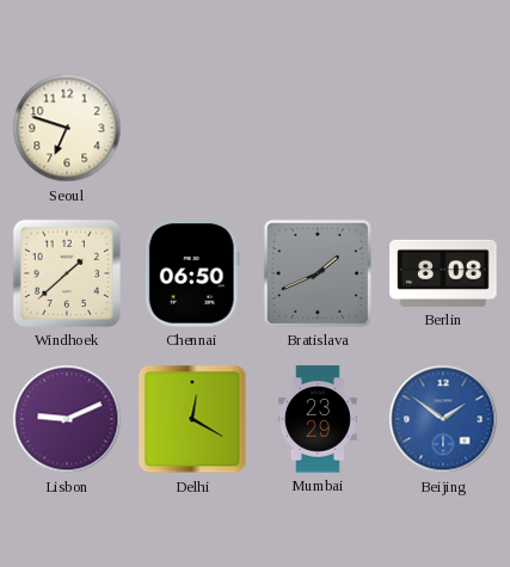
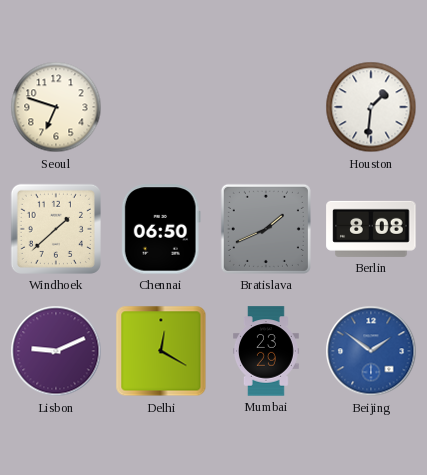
Houston: none -> 1:31 (371, 107)
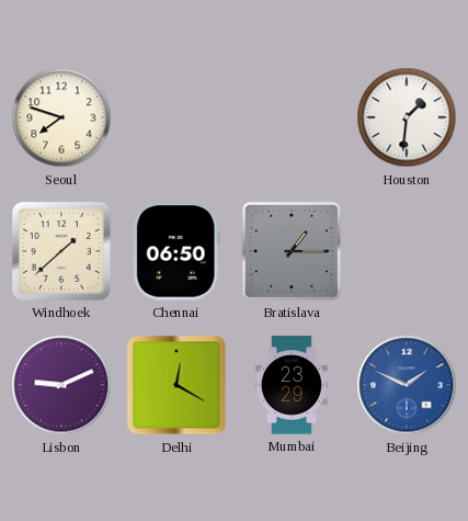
Seoul: 6:48 -> 7:48 (61, 117)
Bratislava: 1:41 -> 1:15 (292, 251)
Berlin: 8:08 -> none (371, 229)
Beijing: 1:51 -> 1:49 (407, 385)
